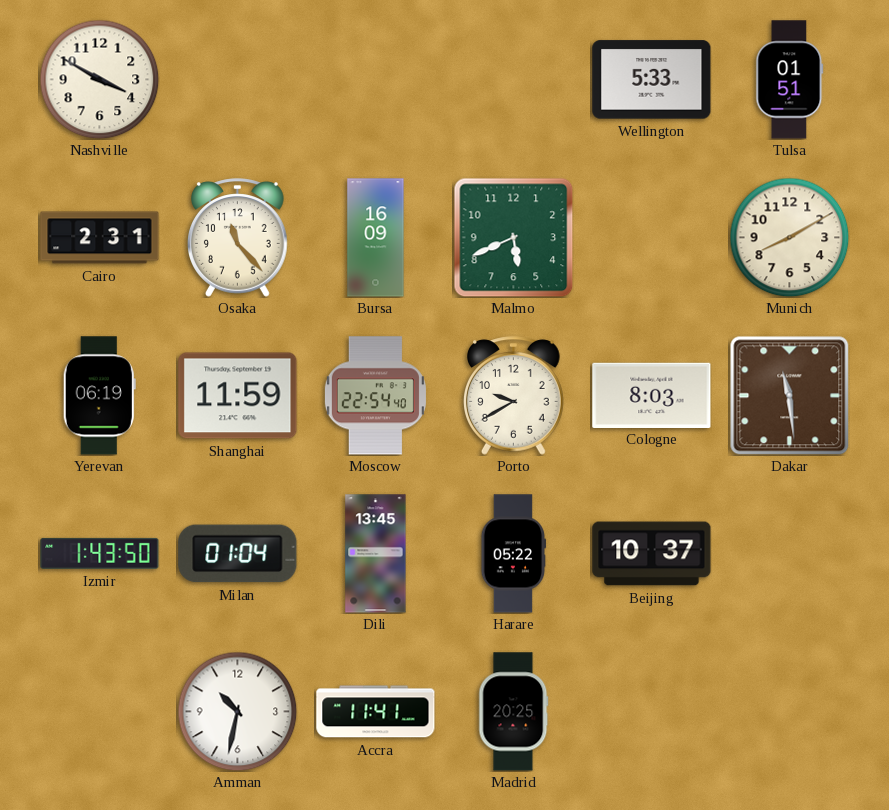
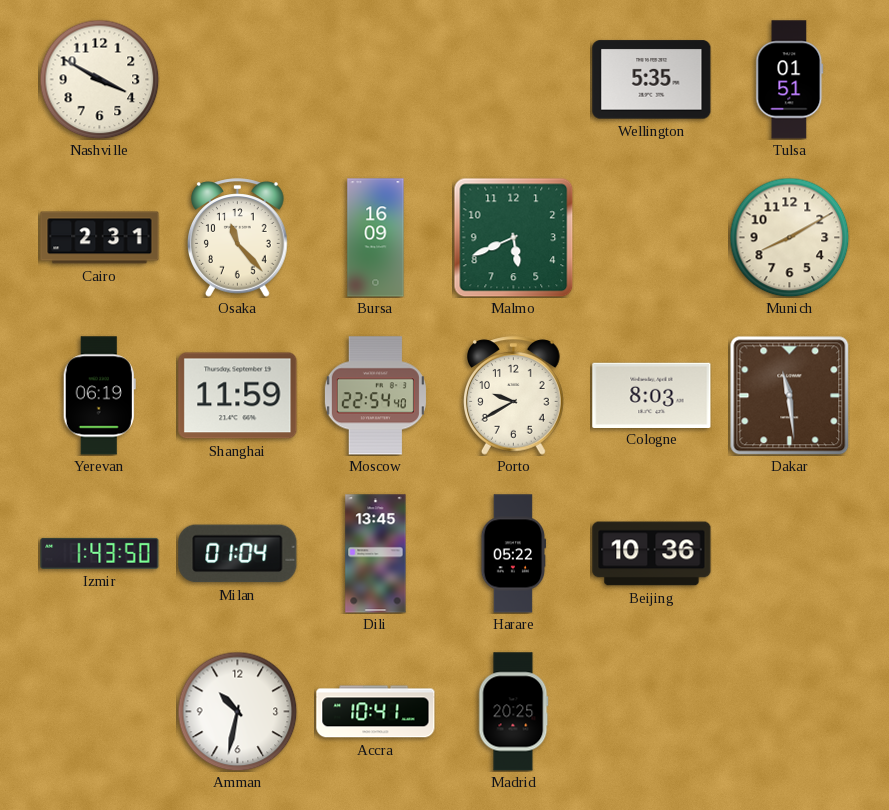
Wellington: 5:33 -> 5:35 (652, 80)
Beijing: 10:37 -> 10:36 (652, 554)
Accra: 11:41 -> 10:41 (376, 712)
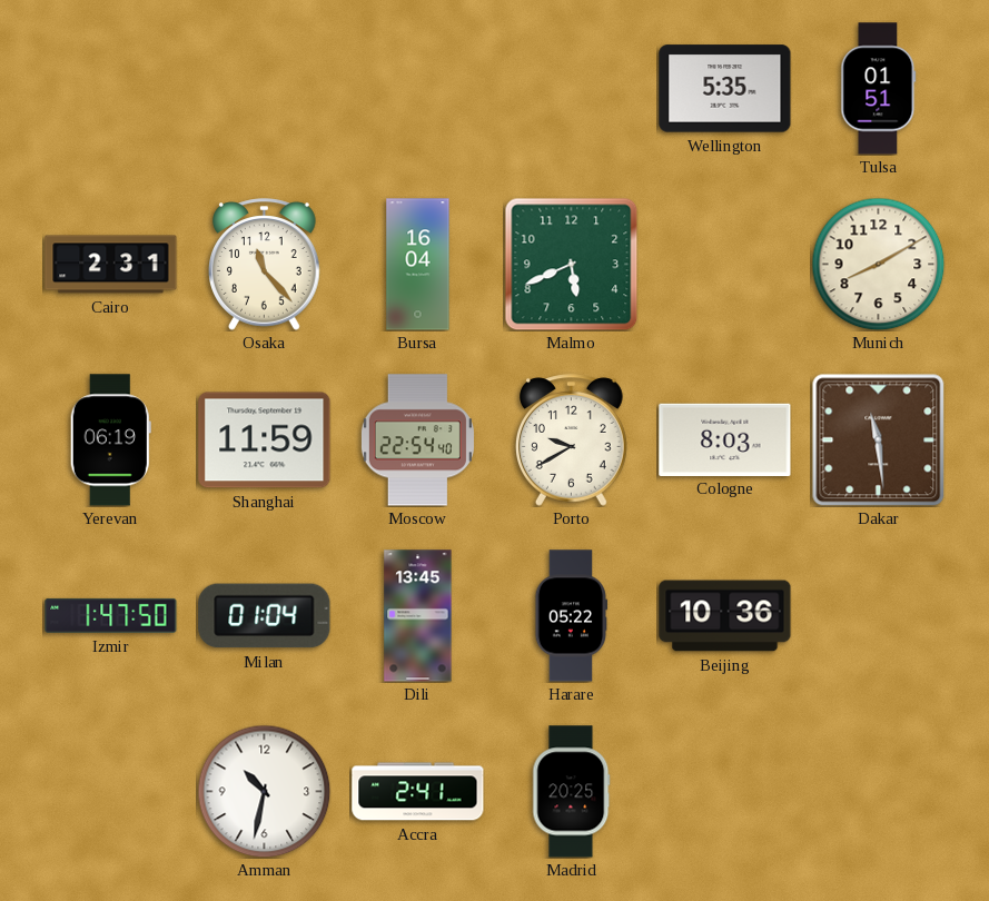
Nashville: 3:50 -> none (99, 79)
Bursa: 16:09 -> 16:04 (418, 265)
Izmir: 1:43 -> 1:47 (111, 615)
Accra: 10:41 -> 2:41 (418, 792)
